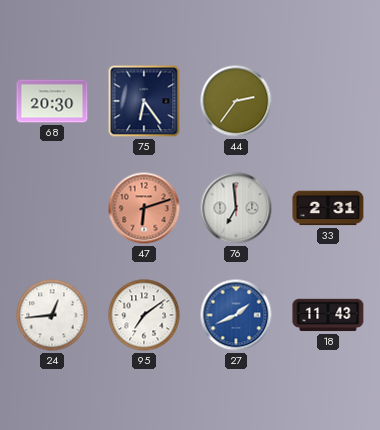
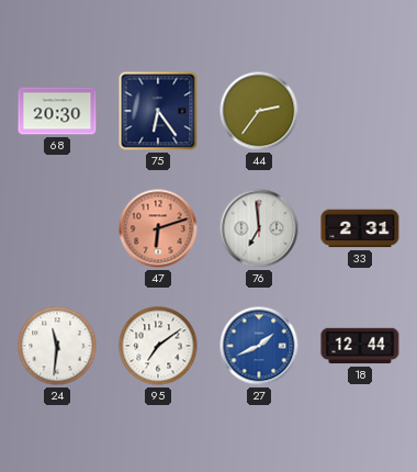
24: 12:44 -> 11:31 (57, 346)
18: 11:43 -> 12:44 (360, 346)
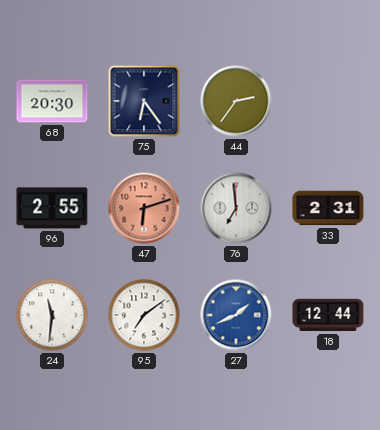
96: none -> 2:55 (52, 208)
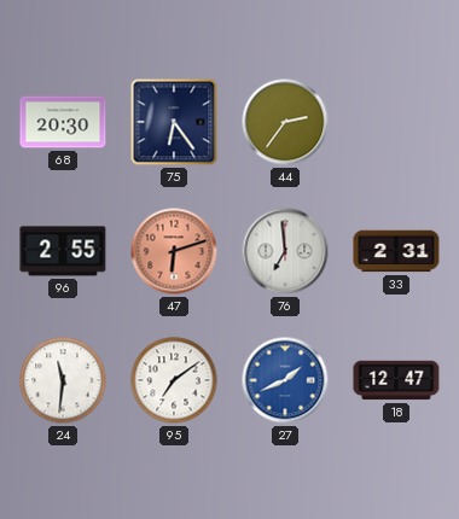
18: 12:44 -> 12:47 (396, 380)
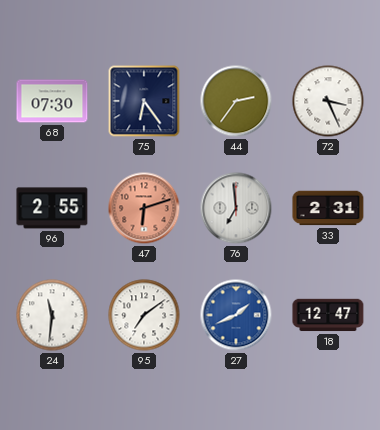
68: 20:30 -> 07:30 (52, 101)
72: none -> 3:26 (328, 101)
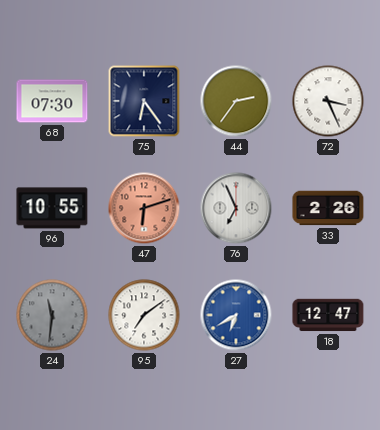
96: 2:55 -> 10:55 (52, 208)
76: 6:59 -> 6:56 (236, 208)
33: 2:31 -> 2:26 (328, 208)
24 dial: white -> grey (52, 315)
27: 1:41 -> 6:40 (236, 315)
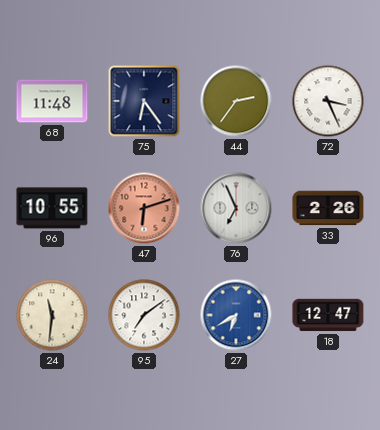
68: 07:30 -> 11:48 (52, 101)
24 dial: grey -> cream (52, 315)
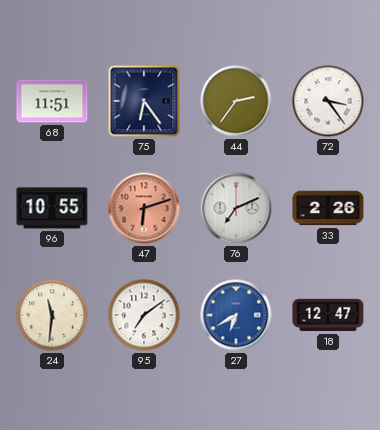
68: 11:48 -> 11:51 (52, 101)
72: 3:26 -> 3:24 (328, 101)
76: 6:56 -> 7:11 (236, 208)
